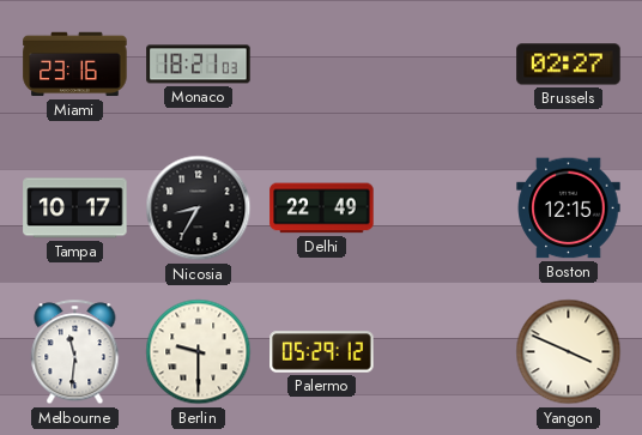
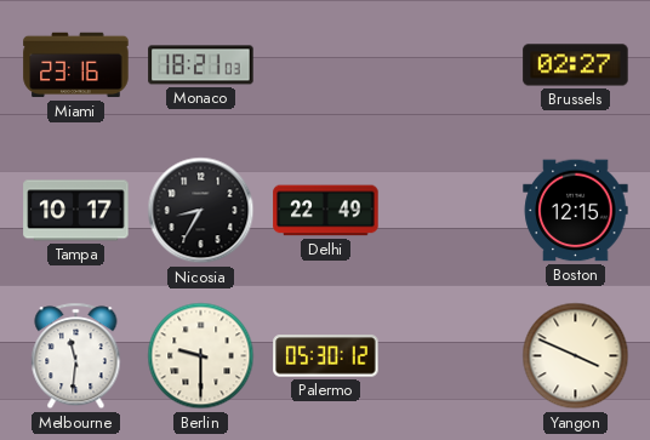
Palermo: 05:29 -> 05:30 (326, 356)
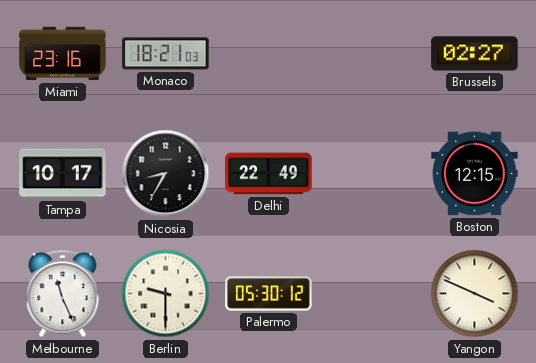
Melbourne: 11:31 -> 11:26 (63, 294)
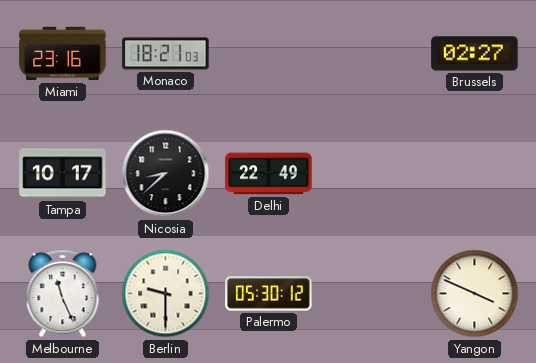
Nicosia: 8:35 -> 8:38 (166, 174)
Boston: 12:15 -> none (475, 174)
